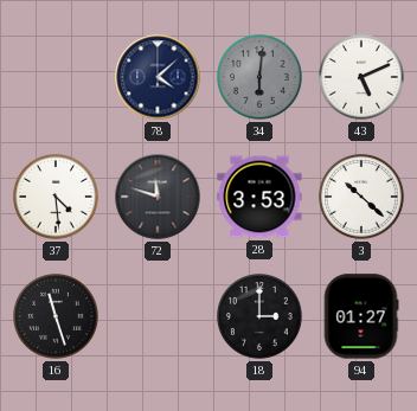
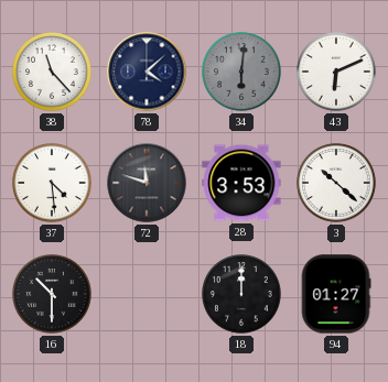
38: none -> 11:23 (53, 73)
43: 5:11 -> 6:11 (337, 73)
16: 11:27 -> 10:30 (53, 295)
18: 3:00 -> 12:00 (242, 295)
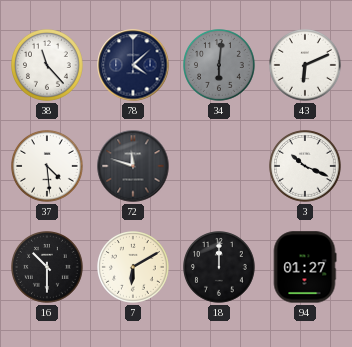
28: 3:53 -> none (241, 183)
3: 10:22 -> 10:19 (306, 167)
7: none -> 6:10 (134, 268)
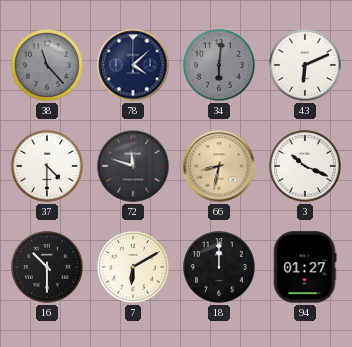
38 dial: white -> grey (48, 66)
37: 4:29 -> 4:30 (48, 167)
66: none -> 8:32 (219, 166)
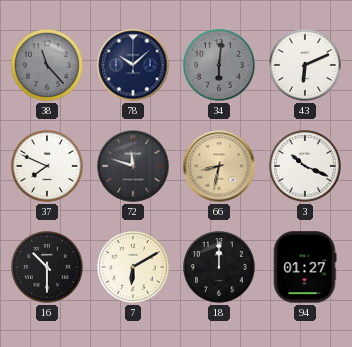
78: 4:08 -> 10:08 (133, 65)
37: 4:30 -> 7:49 (48, 167)
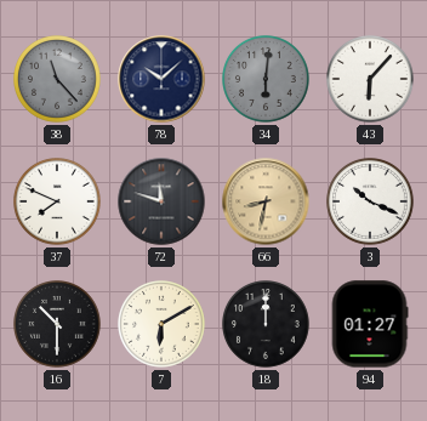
43: 6:11 -> 6:07 (371, 80)
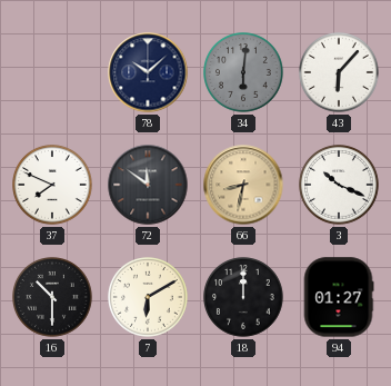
38: 11:23 -> none (58, 80)
72: 11:48 -> 11:51 (148, 185)
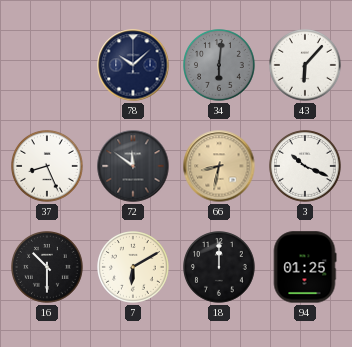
37: 7:49 -> 8:26 (48, 167)
94: 01:27 -> 01:25 (305, 267)
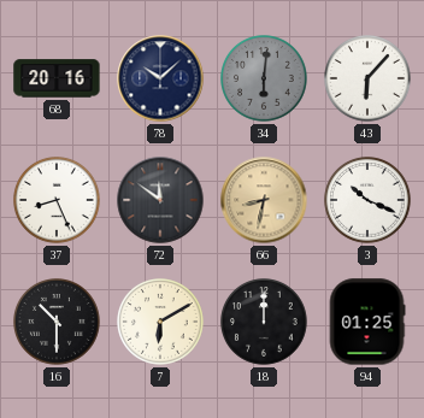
68: none -> 20:16 (57, 78)
